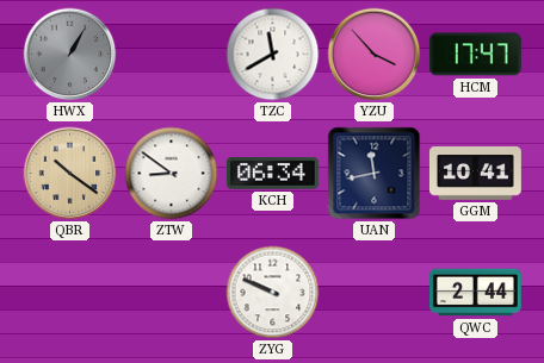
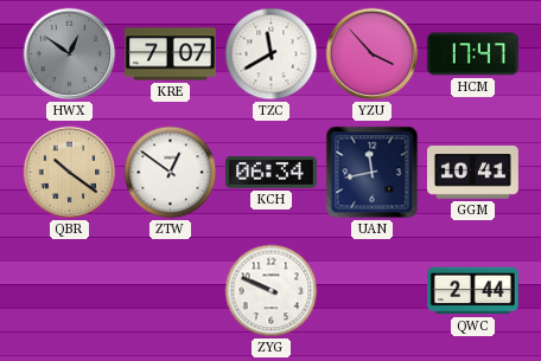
HWX: 1:05 -> 12:51 (70, 54)
KRE: none -> 7:07 (171, 54)
ZTW: 8:51 -> 12:51 (171, 173)
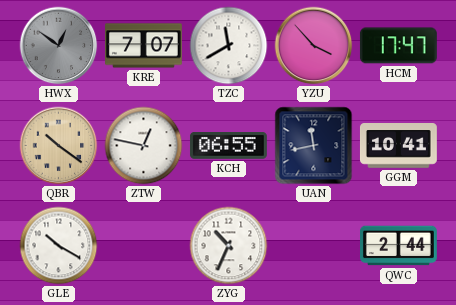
ZTW: 12:51 -> 12:47 (144, 146)
KCH: 06:34 -> 06:55 (228, 146)
GLE: none -> 10:20 (59, 246)
ZYG: 9:49 -> 10:34 (229, 246)
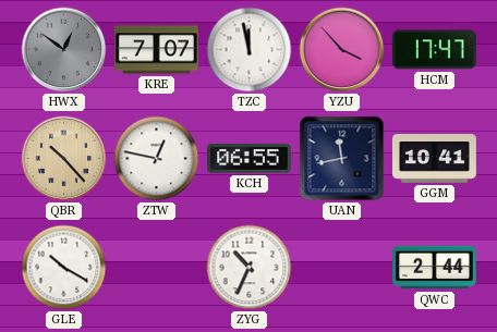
TZC: 11:40 -> 11:58 (250, 50)
QBR: 10:21 -> 10:23 (64, 159)
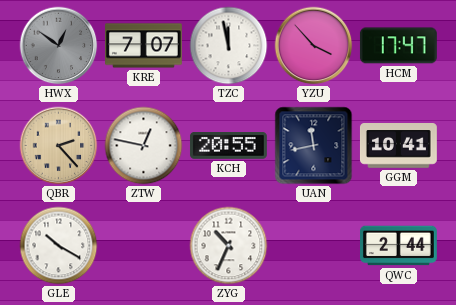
QBR: 10:23 -> 2:23 (59, 146)
KCH: 06:55 -> 20:55 (228, 146)
